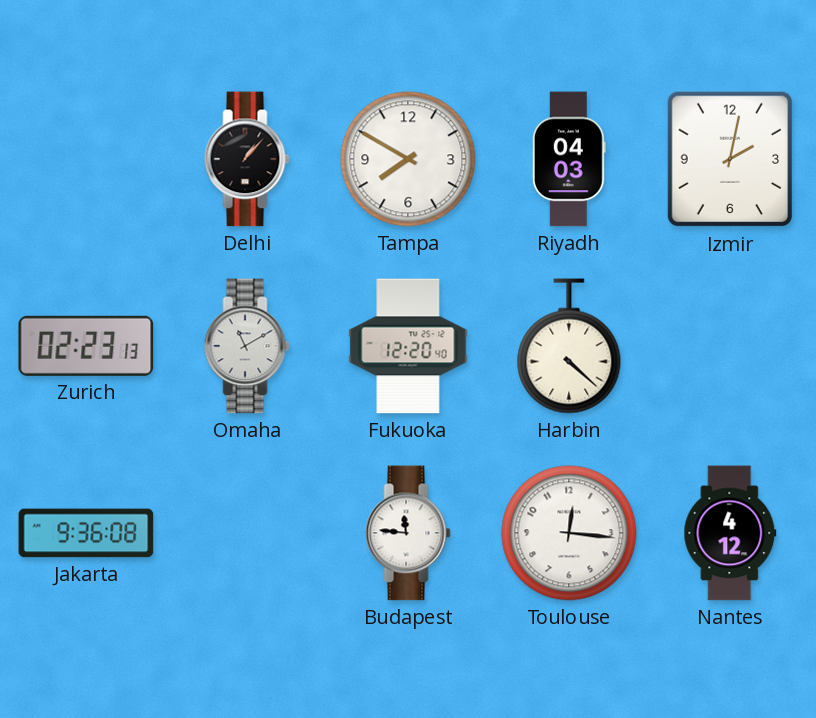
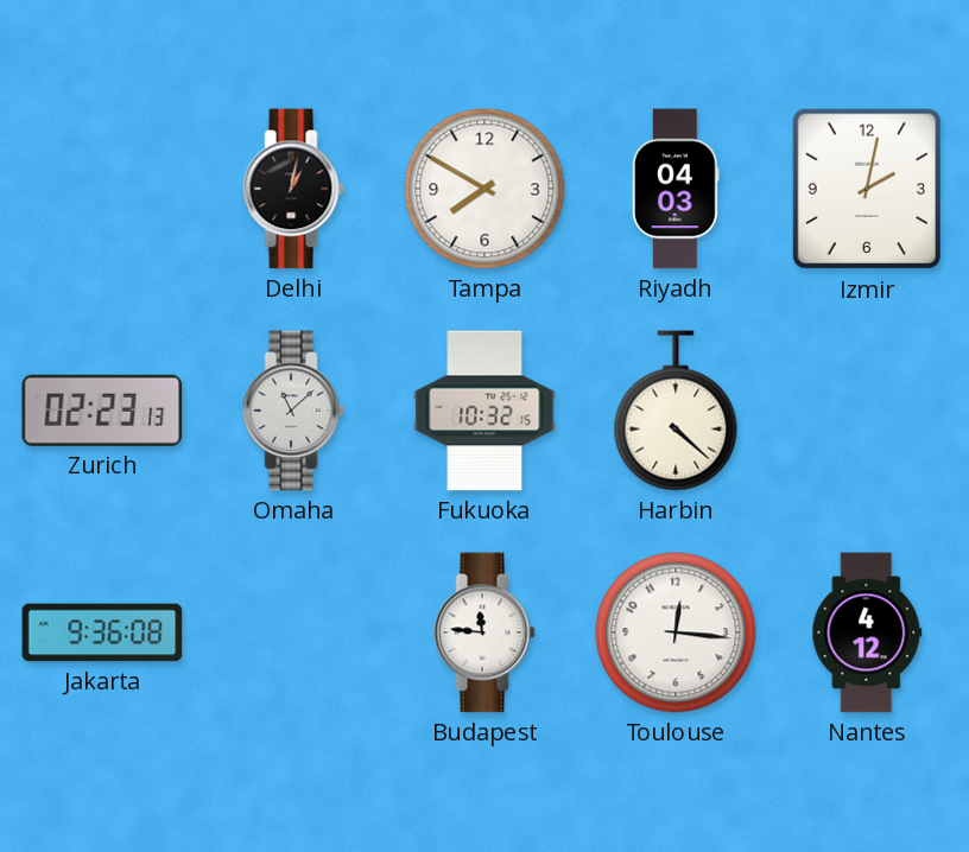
Delhi: 1:07 -> 1:02 (293, 189)
Omaha: 11:10 -> 11:08 (293, 411)
Fukuoka: 12:20 -> 10:32 (484, 411)
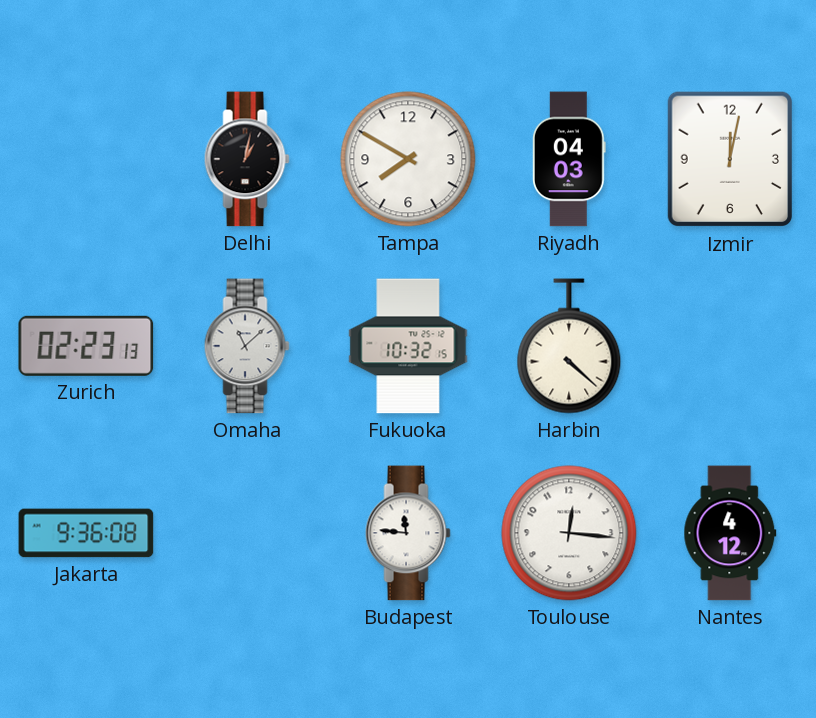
Izmir: 2:02 -> 12:02 (729, 159)
